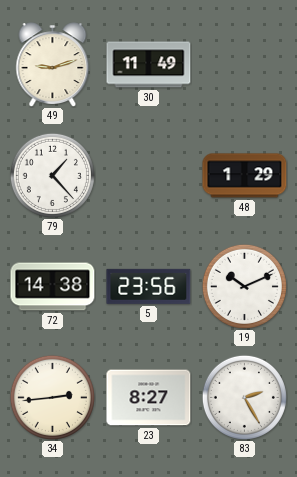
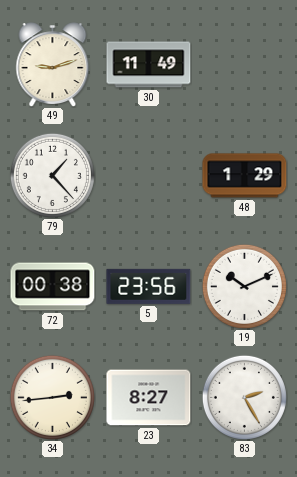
72: 14:38 -> 00:38 (53, 287)
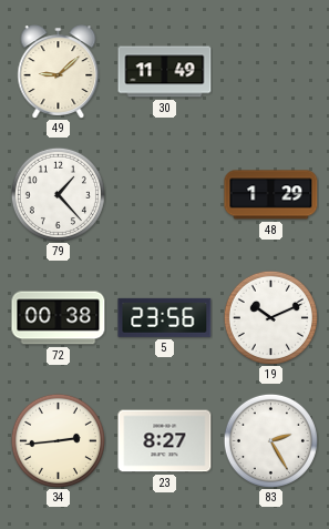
49: 9:12 -> 9:08 (59, 72)
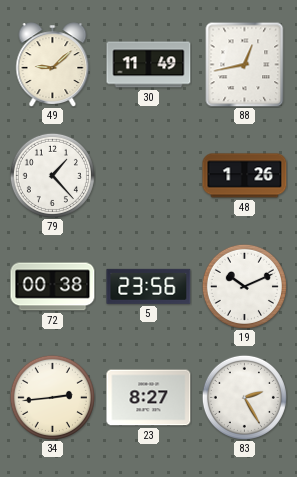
88: none -> 12:43 (245, 64)
48: 1:29 -> 1:26 (245, 176)
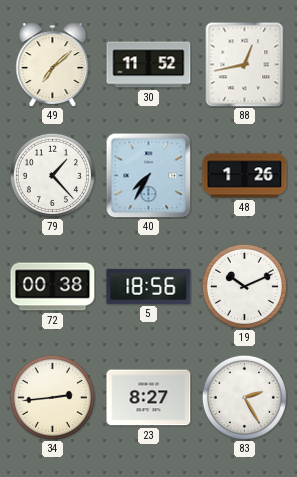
49: 9:08 -> 7:08 (53, 65)
30: 11:49 -> 11:52 (149, 65)
40: none -> 7:35 (148, 175)
5: 23:56 -> 18:56 (149, 286)
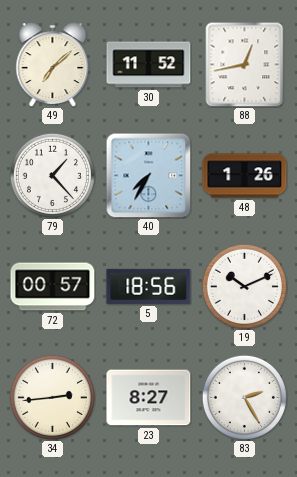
72: 00:38 -> 00:57 (53, 287)
